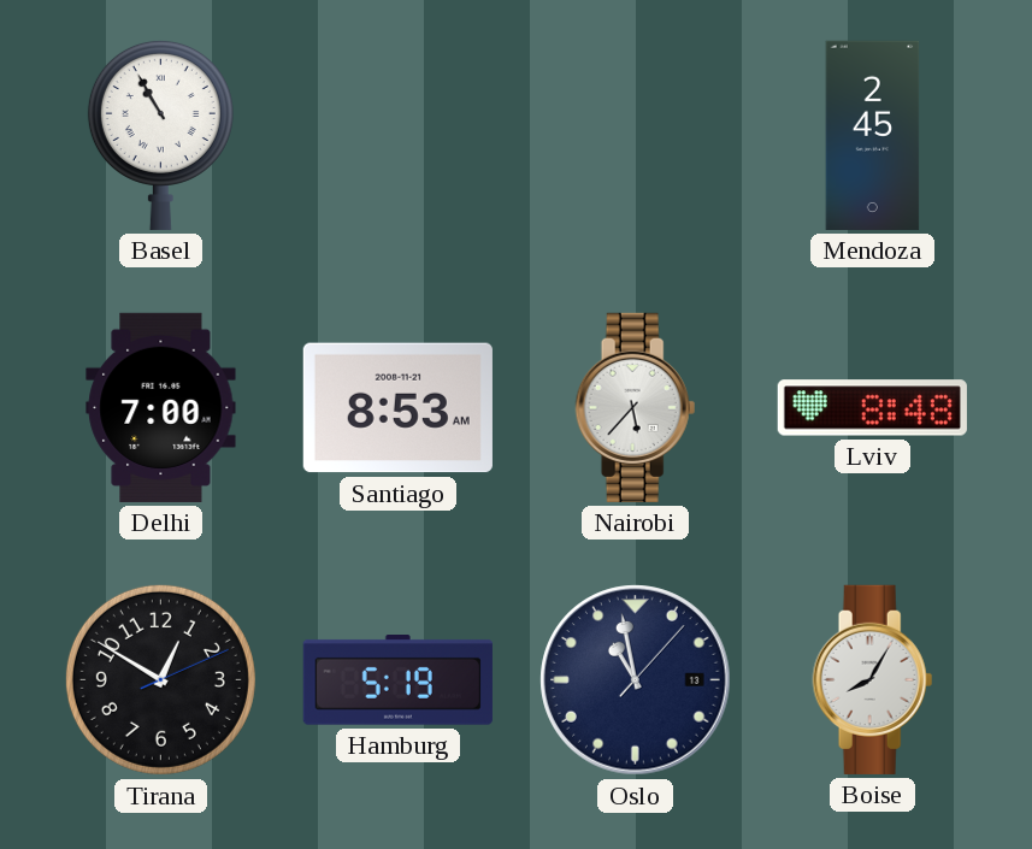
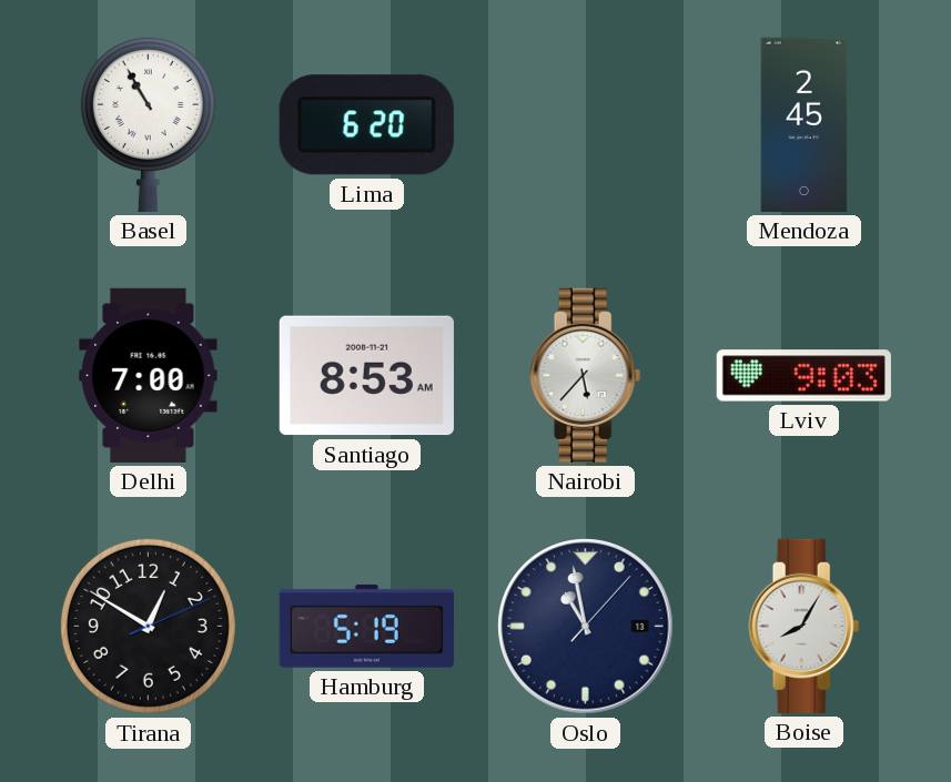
Lima: none -> 6:20 (366, 125)
Lviv: 8:48 -> 9:03 (803, 376)
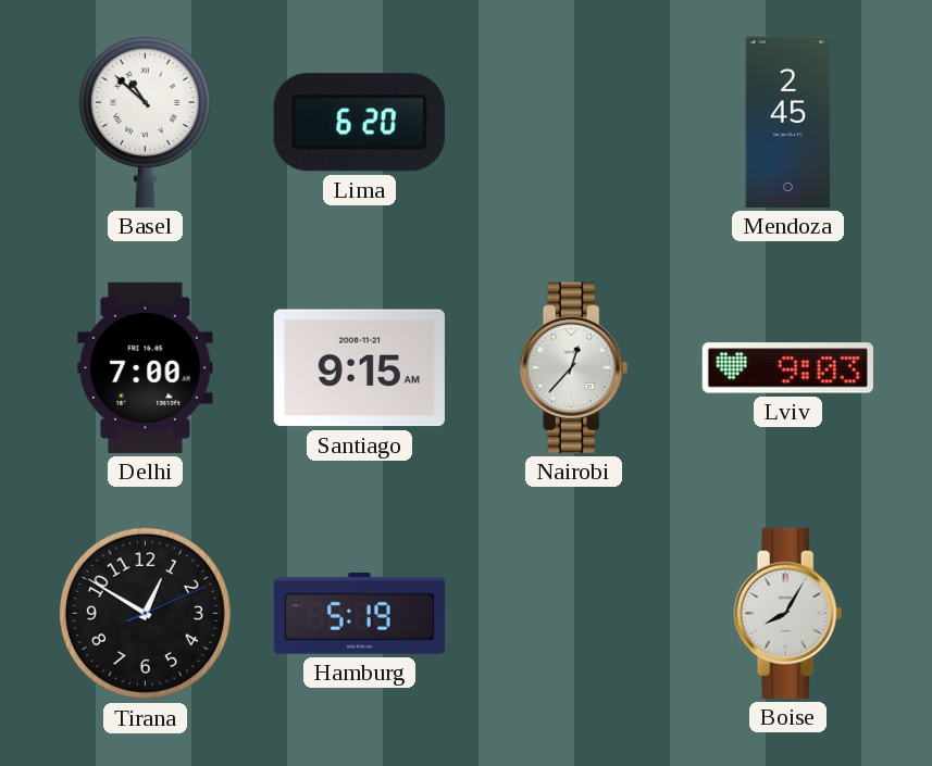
Basel: 10:55 -> 10:52 (145, 122)
Santiago: 8:53 -> 9:15 (359, 368)
Nairobi: 5:37 -> 12:37 (574, 367)
Oslo: 10:58 -> none (586, 627)
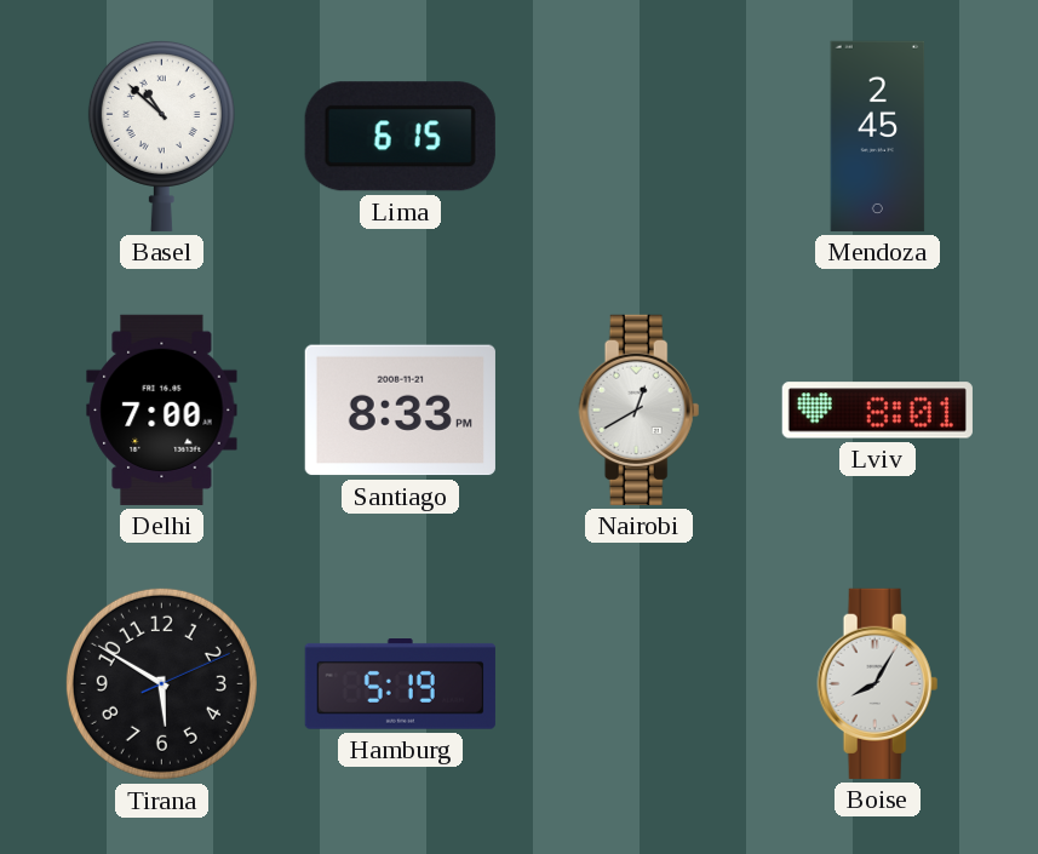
Lima: 6:20 -> 6:15 (400, 137)
Santiago: 9:15 -> 8:33 (400, 411)
Nairobi: 12:37 -> 12:40 (640, 409)
Lviv: 9:03 -> 8:01 (877, 411)
Tirana: 12:50 -> 5:50 (161, 683)
